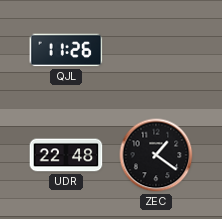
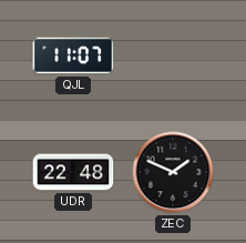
QJL: 11:26 -> 11:07 (73, 55)
ZEC: 1:21 -> 1:49 (173, 172)
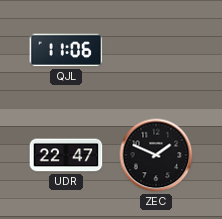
QJL: 11:07 -> 11:06 (66, 50)
UDR: 22:48 -> 22:47 (66, 155)
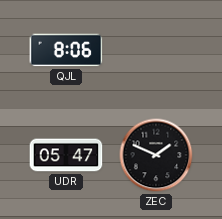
QJL: 11:06 -> 8:06 (66, 50)
UDR: 22:47 -> 05:47 (66, 155)
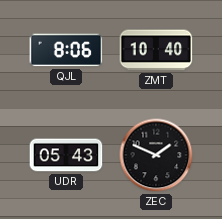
ZMT: none -> 10:40 (156, 50)
UDR: 05:47 -> 05:43 (66, 155)
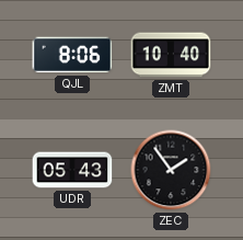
ZEC: 1:49 -> 1:54 (171, 170)
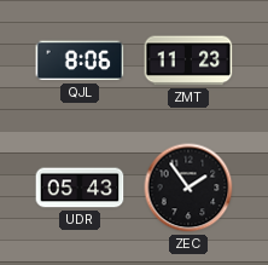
ZMT: 10:40 -> 11:23 (188, 61)
